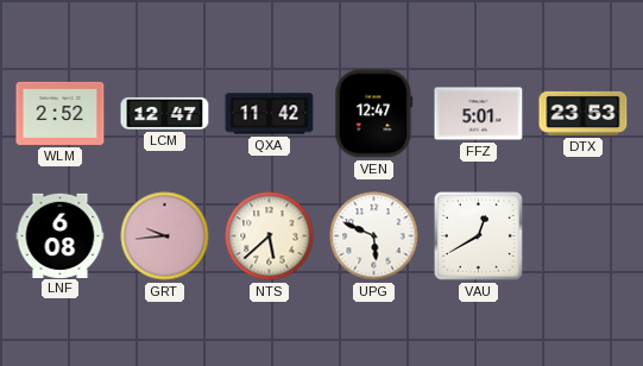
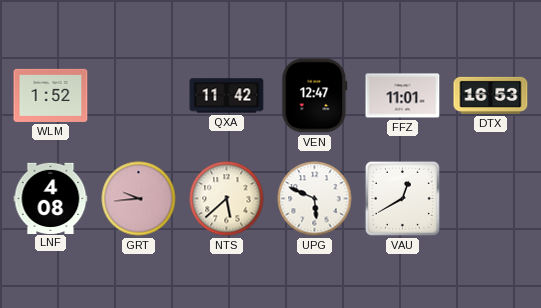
WLM: 2:52 -> 1:52 (51, 95)
LCM: 12:47 -> none (165, 113)
FFZ: 5:01 -> 11:01 (403, 96)
DTX: 23:53 -> 16:53 (491, 95)
LNF: 6:08 -> 4:08 (51, 198)
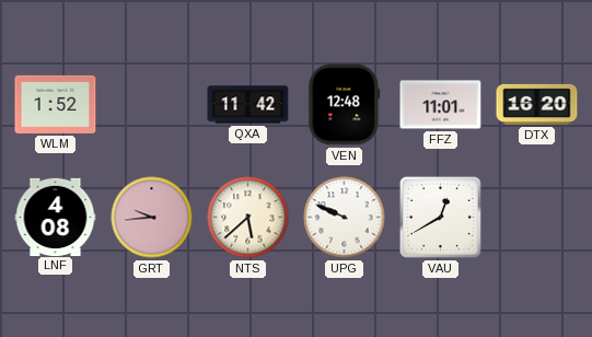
VEN: 12:47 -> 12:48 (345, 105)
DTX: 16:53 -> 16:20 (537, 104)
UPG: 5:49 -> 9:49 (345, 218)
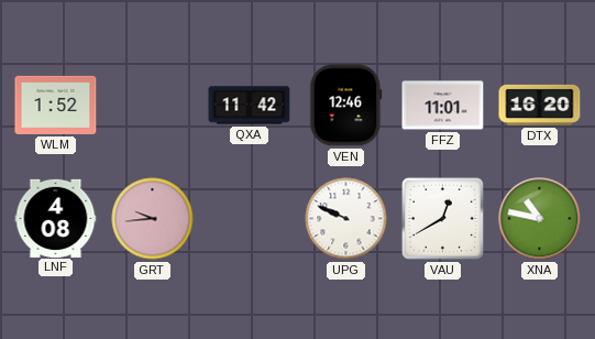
VEN: 12:48 -> 12:46 (346, 106)
NTS: 5:38 -> none (248, 218)
XNA: none -> 10:47 (540, 219)
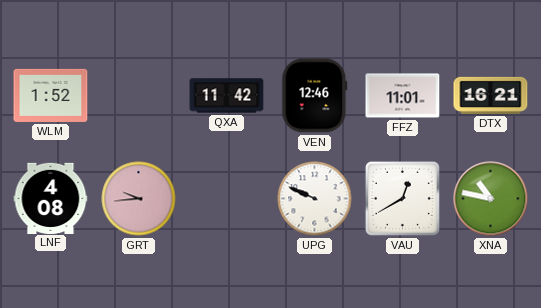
DTX: 16:20 -> 16:21 (491, 95)
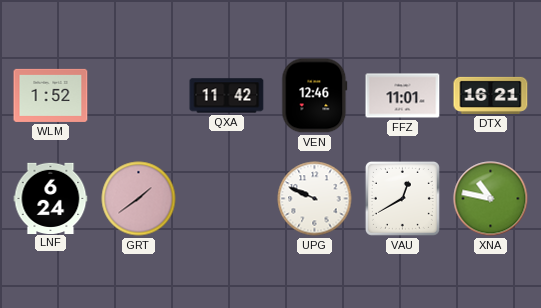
LNF: 4:08 -> 6:24 (51, 198)
GRT: 9:44 -> 1:39 (139, 199)
